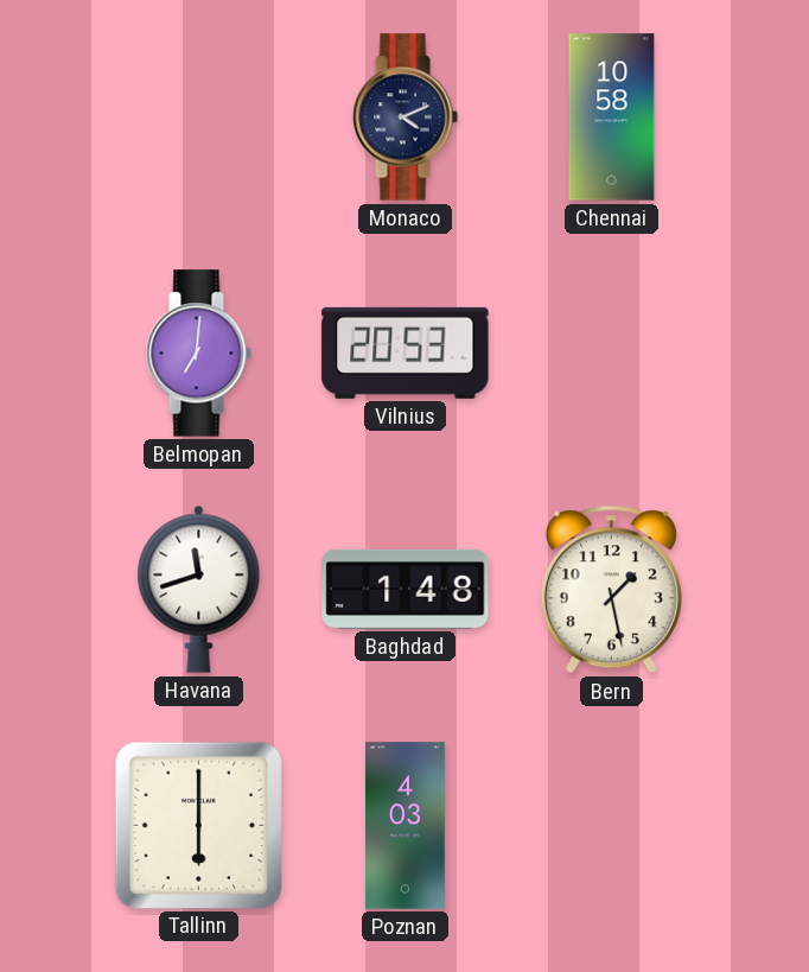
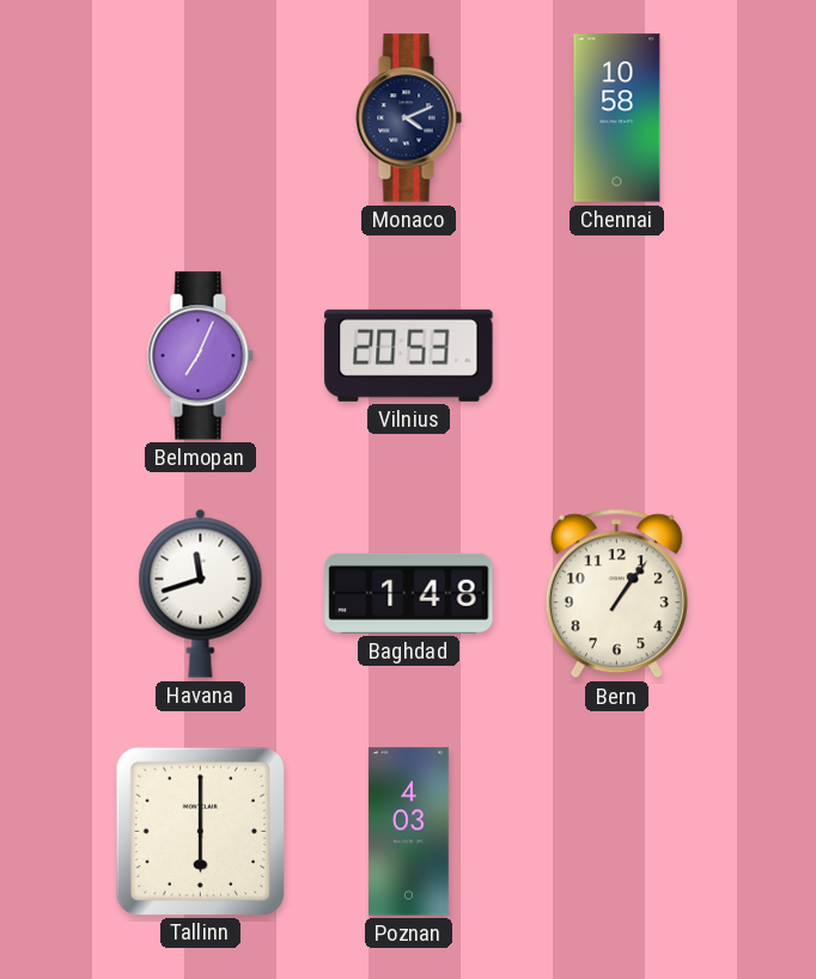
Belmopan: 7:01 -> 7:04 (200, 356)
Bern: 1:28 -> 1:06 (616, 594)
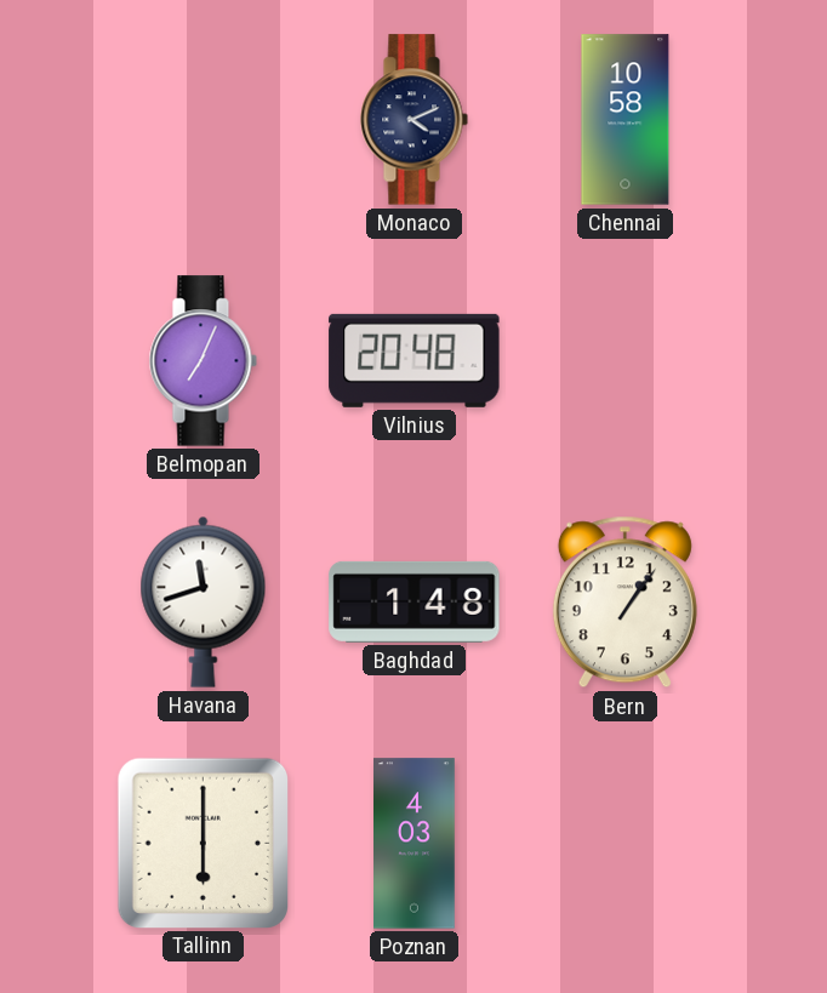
Vilnius: 20:53 -> 20:48 (415, 360)
